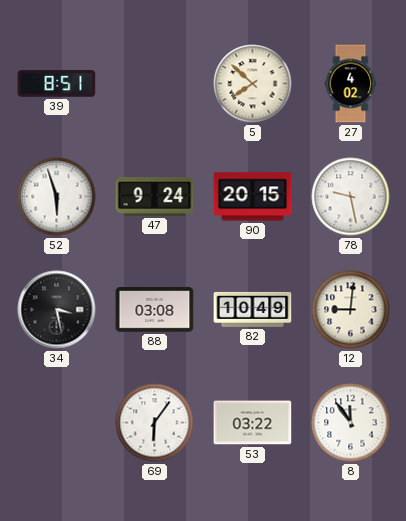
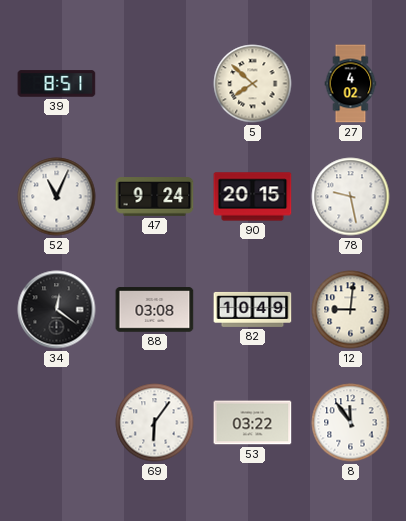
52: 5:57 -> 11:04 (57, 197)
34: 3:28 -> 12:21 (57, 310)
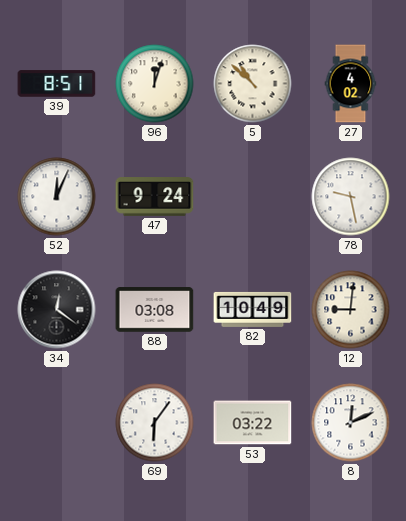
96: none -> 12:03 (155, 84)
5: 7:52 -> 10:52 (253, 84)
52: 11:04 -> 12:04 (57, 197)
90: 20:15 -> none (253, 197)
8: 11:54 -> 12:11 (351, 423)
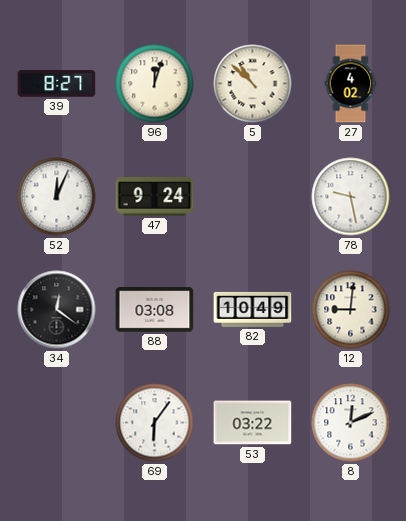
39: 8:51 -> 8:27 (57, 84)
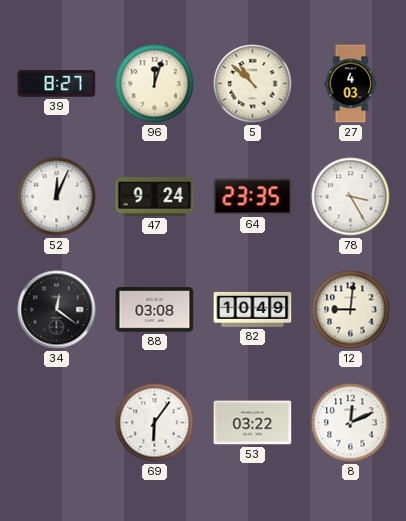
27: 4:02 -> 4:03 (351, 84)
64: none -> 23:35 (253, 197)
78: 9:28 -> 3:25 (351, 197)
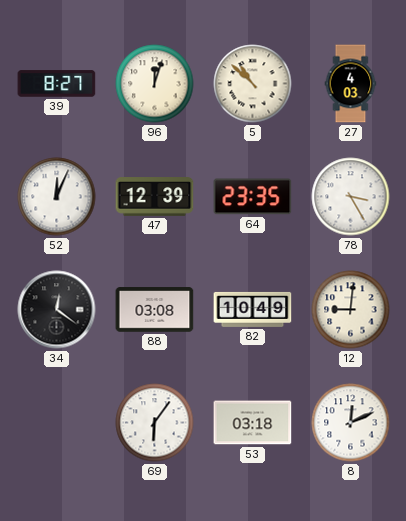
47: 9:24 -> 12:39 (155, 197)
53: 03:22 -> 03:18 (253, 423)
